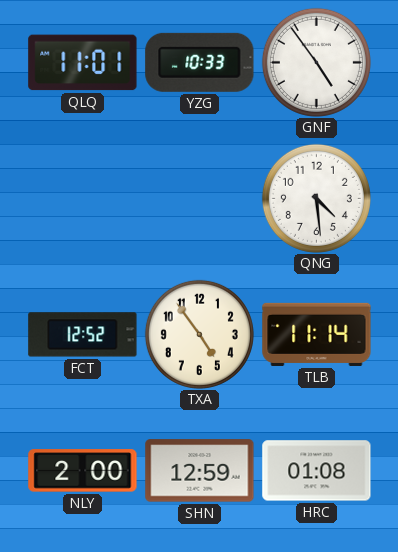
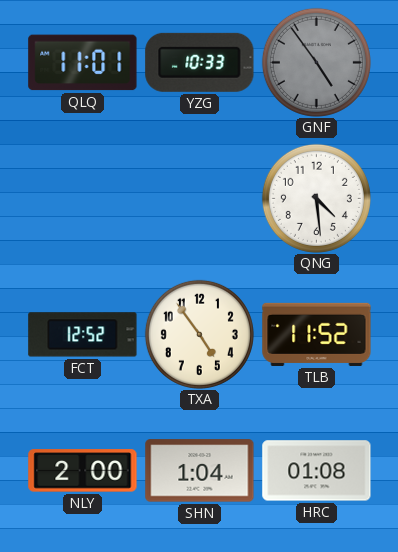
GNF dial: white -> grey (316, 62)
TLB: 11:14 -> 11:52 (317, 334)
SHN: 12:59 -> 1:04 (200, 471)
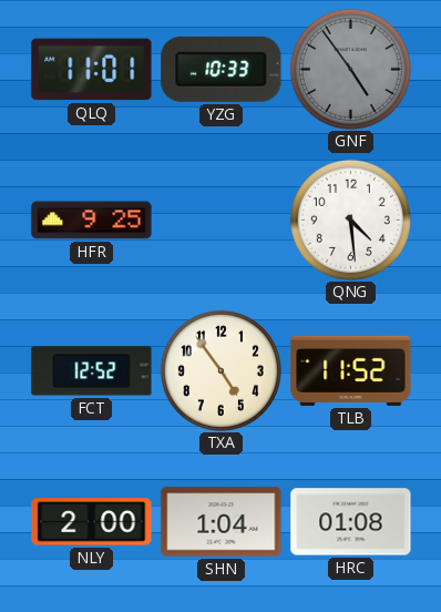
HFR: none -> 9:25 (92, 221)
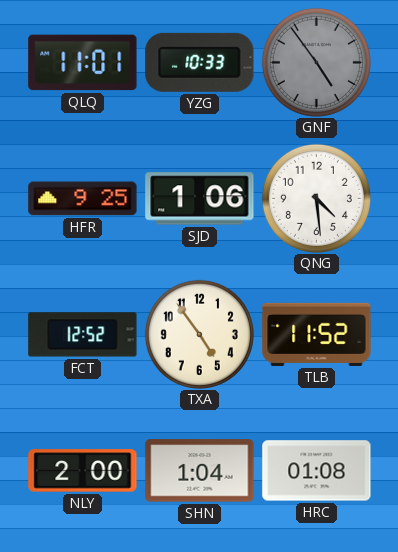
SJD: none -> 1:06 (200, 199)
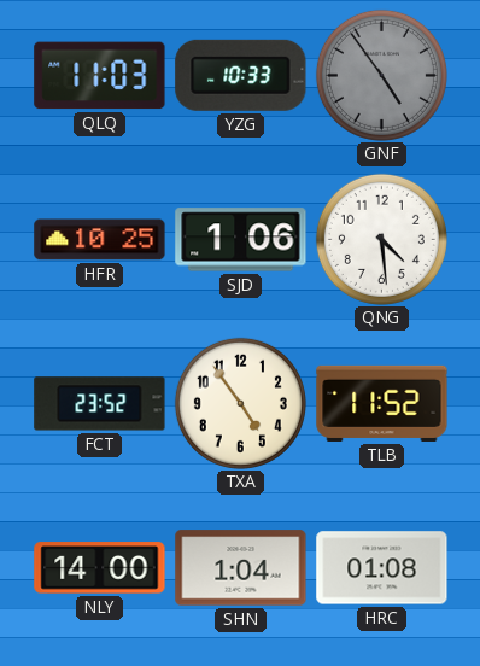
QLQ: 11:01 -> 11:03 (100, 76)
HFR: 9:25 -> 10:25 (100, 240)
FCT: 12:52 -> 23:52 (100, 404)
NLY: 2:00 -> 14:00 (100, 568)
